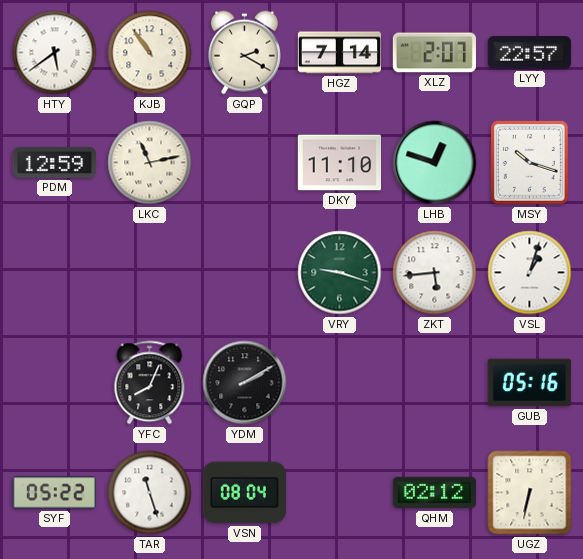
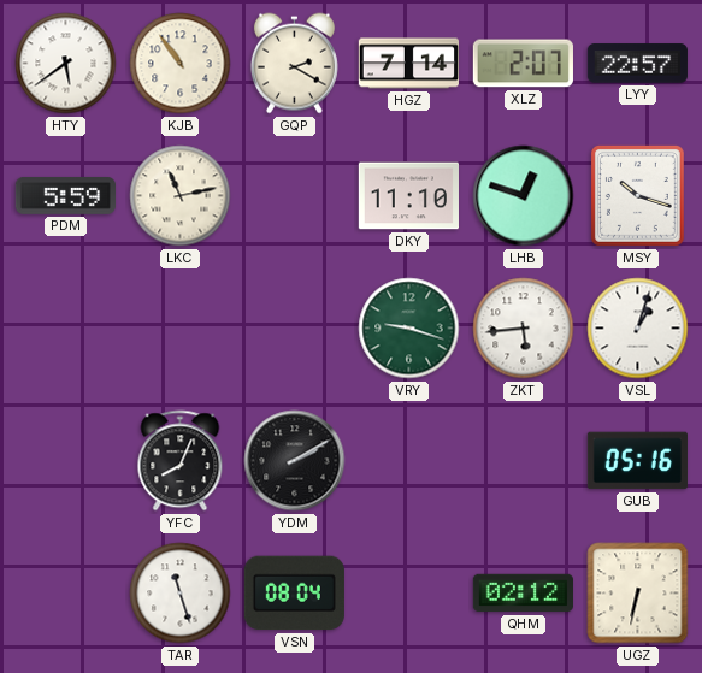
PDM: 12:59 -> 5:59 (65, 196)
SYF: 05:22 -> none (54, 493)
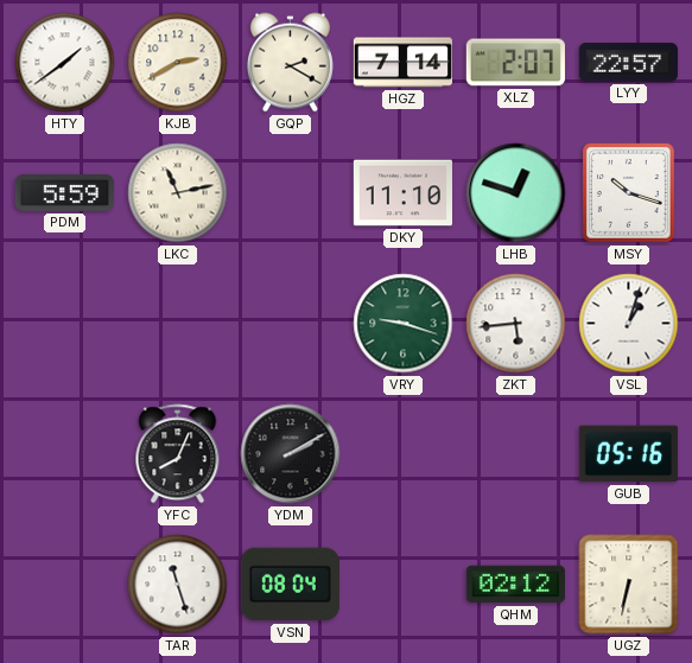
HTY: 5:39 -> 1:39 (65, 63)
KJB: 10:54 -> 2:40 (178, 63)
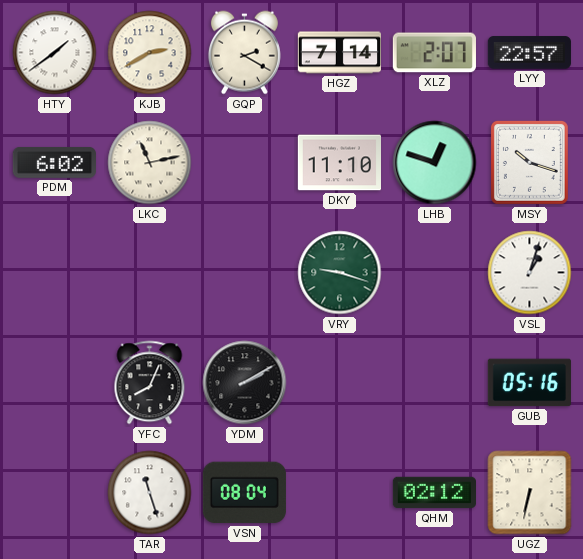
PDM: 5:59 -> 6:02 (54, 163)
ZKT: 5:44 -> none (516, 324)
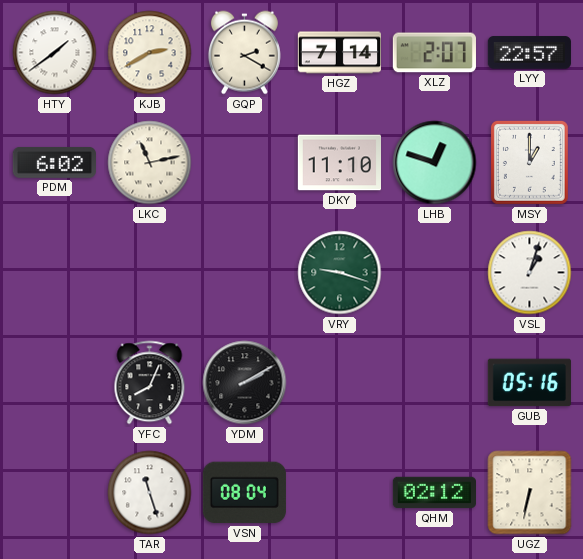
MSY: 10:18 -> 1:00 (529, 162)
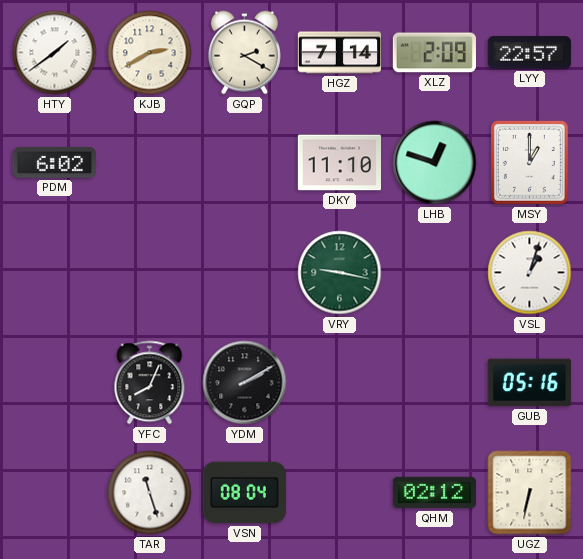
XLZ: 2:07 -> 2:09 (434, 53)
LKC: 11:13 -> none (150, 163)
VRY: 9:18 -> 9:17 (340, 273)
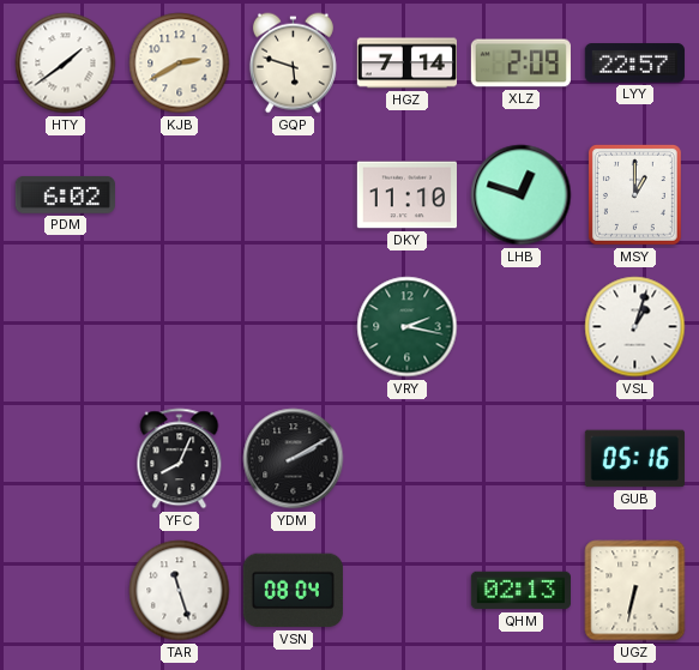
GQP: 2:20 -> 5:48 (293, 64)
VRY: 9:17 -> 2:17 (408, 327)
QHM: 02:12 -> 02:13 (520, 591)
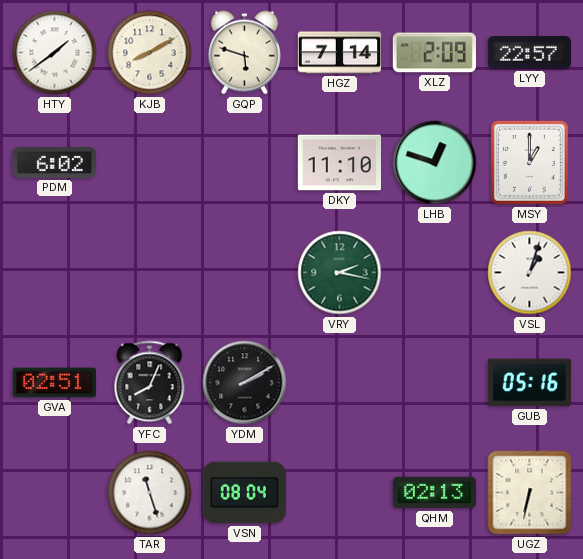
KJB: 2:40 -> 8:10 (150, 53)
GVA: none -> 02:51 (54, 383)
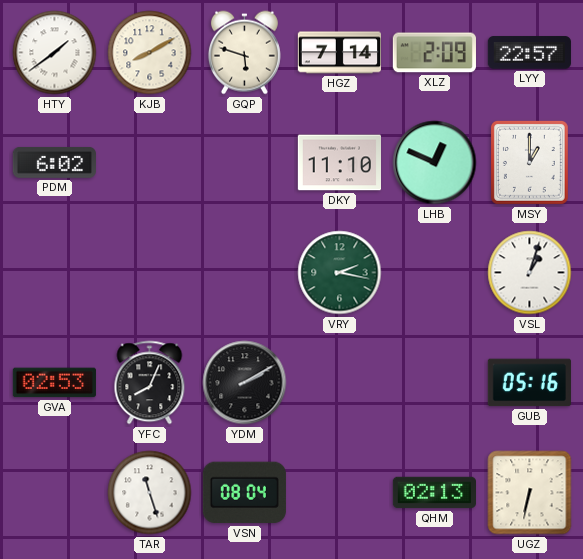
LHB: 12:48 -> 12:49 (435, 163)
GVA: 02:51 -> 02:53 (54, 383)
